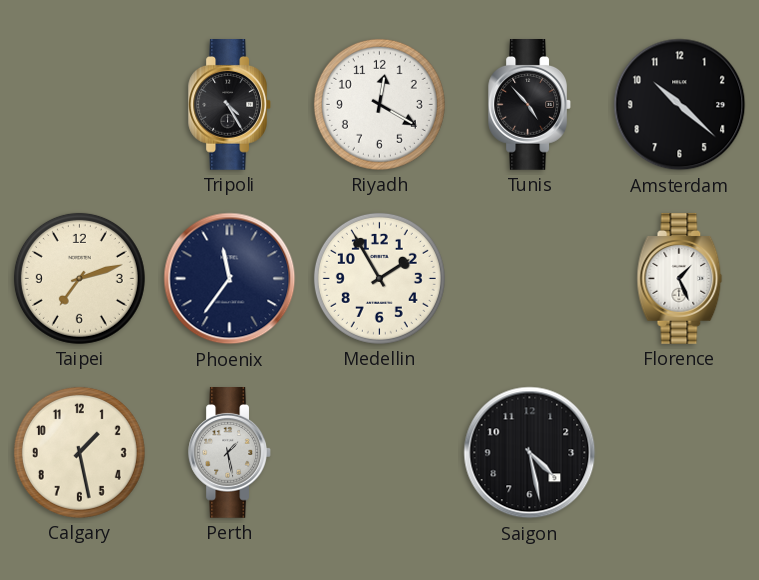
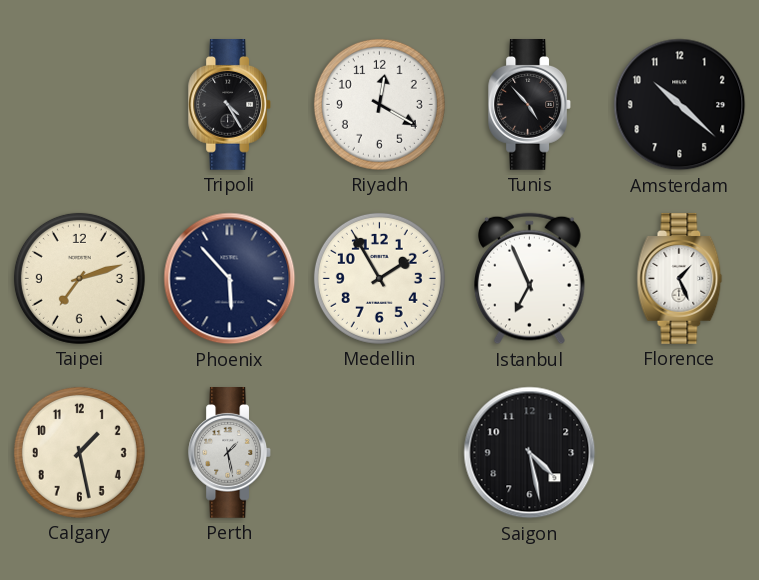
Phoenix: 11:36 -> 5:53 (230, 279)
Istanbul: none -> 6:56 (530, 279)
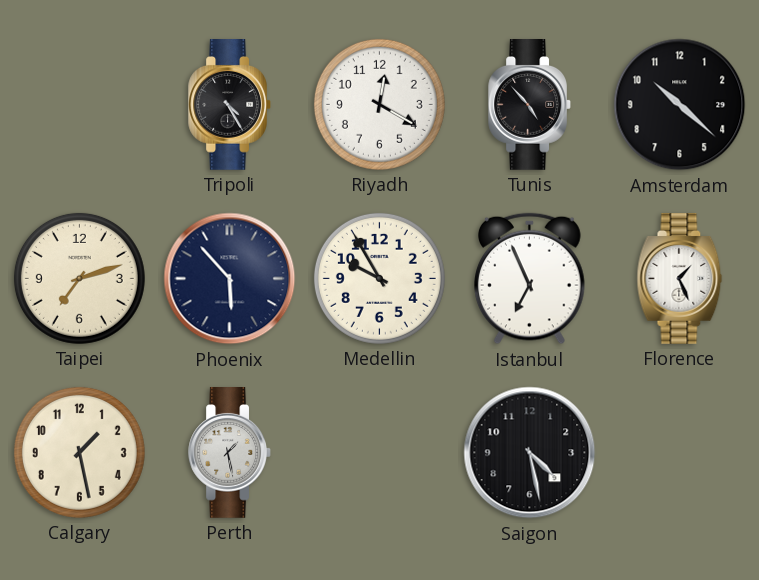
Medellin: 1:55 -> 9:55 (379, 278)
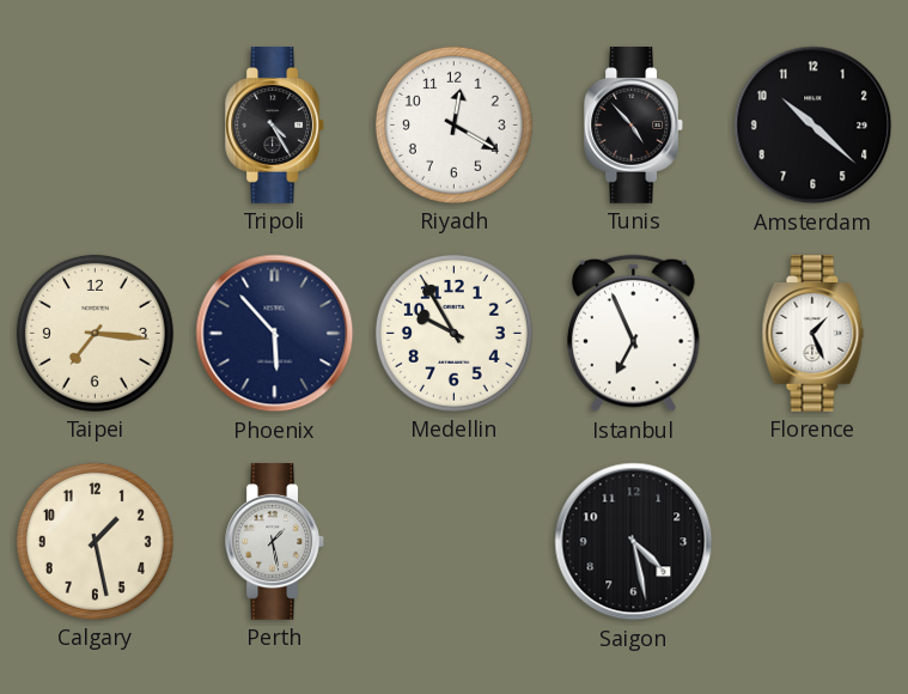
Taipei: 7:12 -> 7:16 (95, 333)
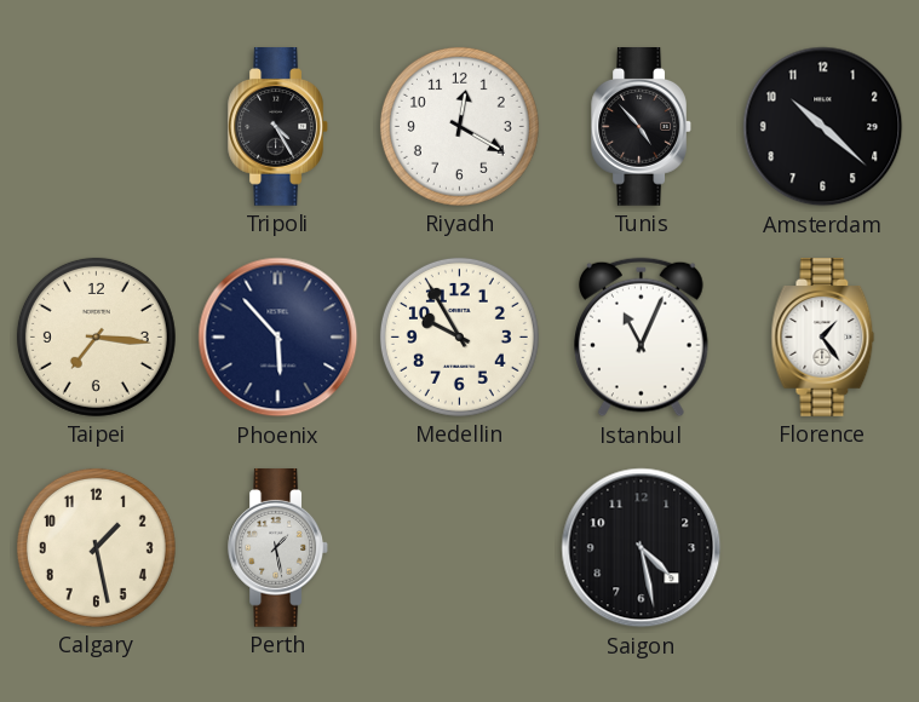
Istanbul: 6:56 -> 11:04 (642, 338)
Florence: 1:26 -> 1:24 (823, 338)
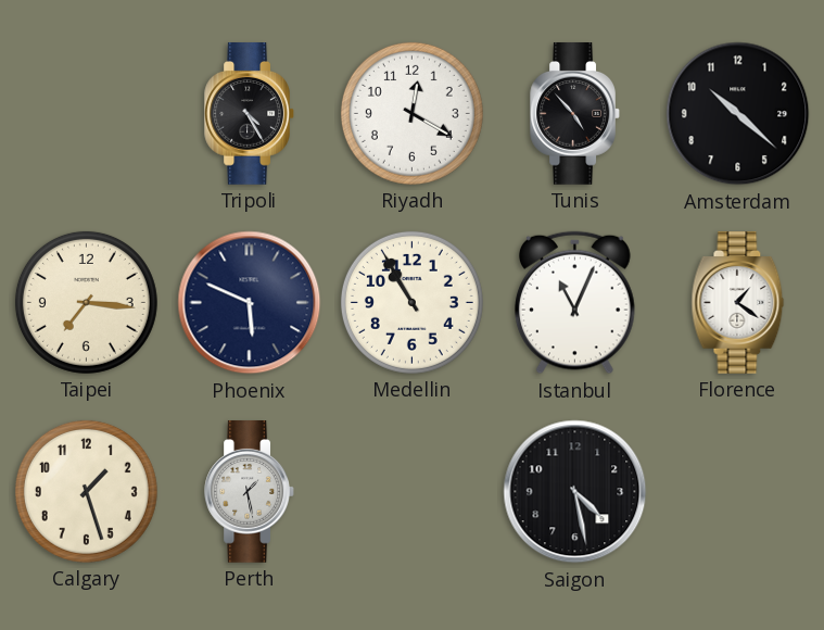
Phoenix: 5:53 -> 5:49 (250, 303)
Medellin: 9:55 -> 10:55 (411, 302)
Florence: 1:24 -> 1:21 (738, 303)
Calgary: 1:28 -> 1:27 (86, 491)
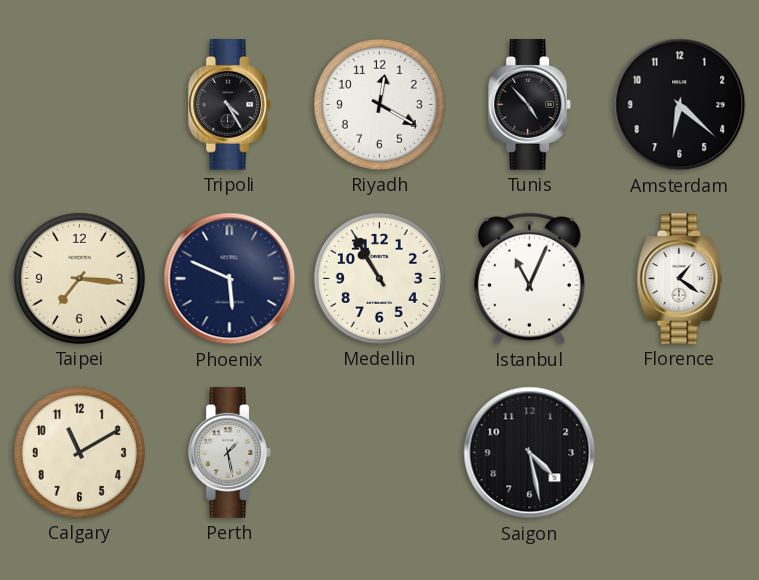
Amsterdam: 10:22 -> 6:22 (680, 105)
Calgary: 1:27 -> 11:10 (79, 452)
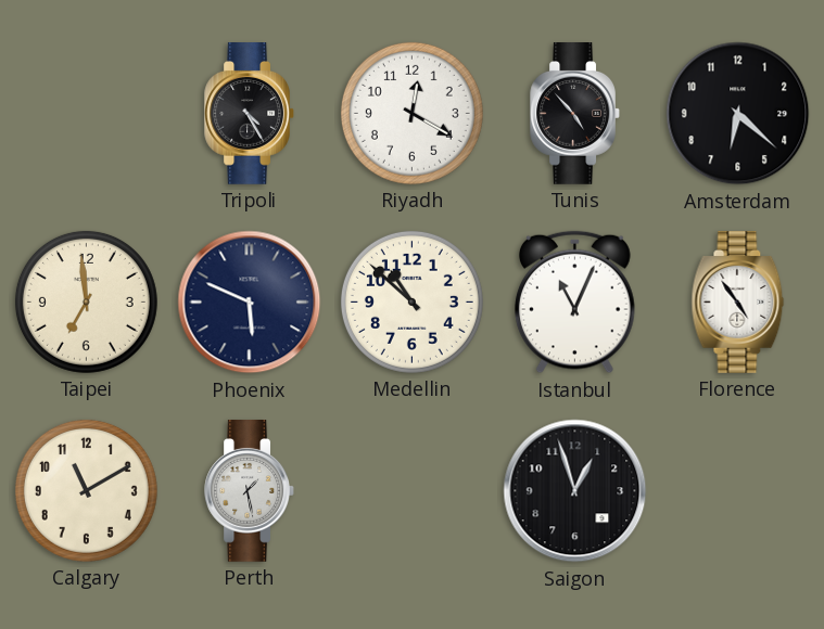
Taipei: 7:16 -> 6:59 (86, 301)
Medellin: 10:55 -> 10:52 (411, 301)
Florence: 1:21 -> 4:54 (738, 303)
Saigon: 4:28 -> 12:57 (575, 491)
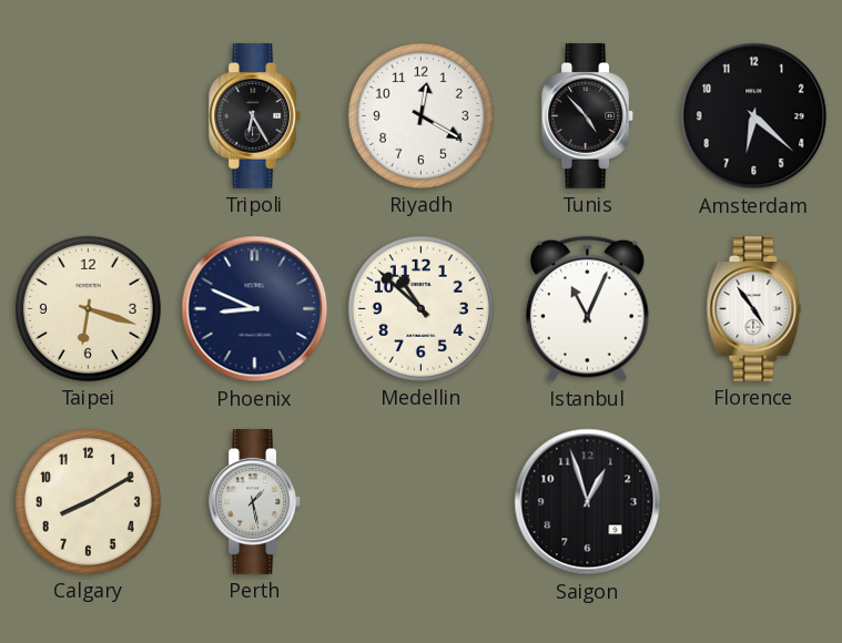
Tripoli: 4:25 -> 6:25 (254, 116)
Taipei: 6:59 -> 6:18 (88, 308)
Phoenix: 5:49 -> 8:49 (255, 309)
Calgary: 11:10 -> 8:10 (88, 501)
